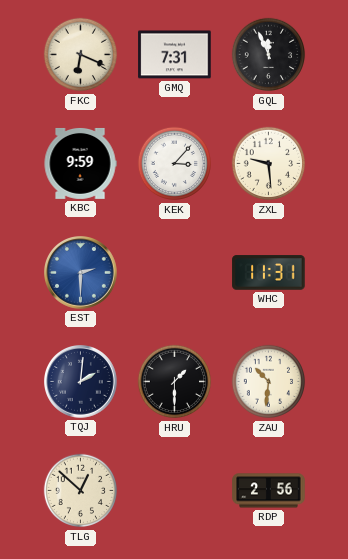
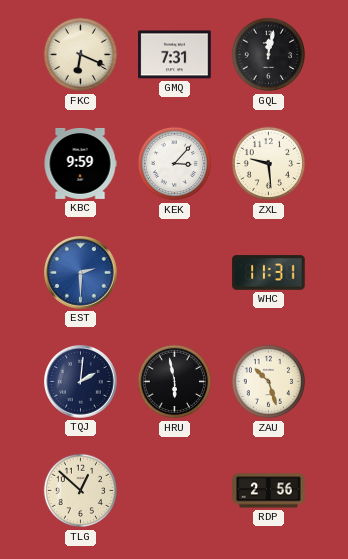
GQL: 11:56 -> 12:02 (269, 55)
HRU: 1:30 -> 5:58 (175, 382)
ZAU: 10:31 -> 10:27 (269, 382)
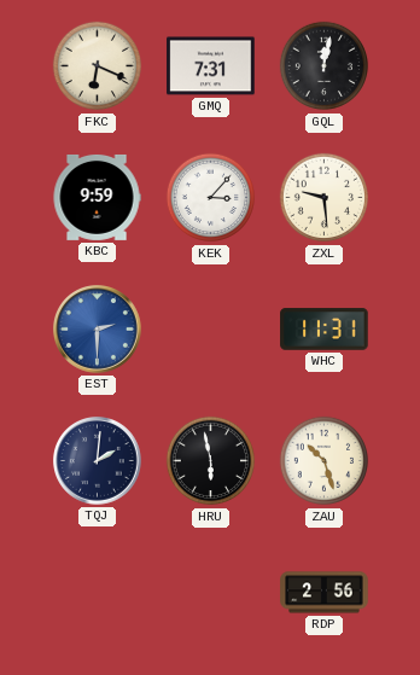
TLG: 12:52 -> none (81, 491)
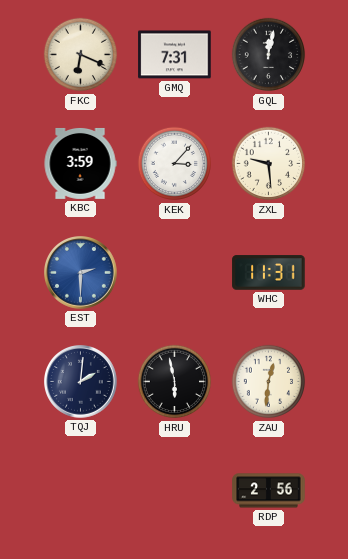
KBC: 9:59 -> 3:59 (80, 163)
ZAU: 10:27 -> 12:31 (269, 382)
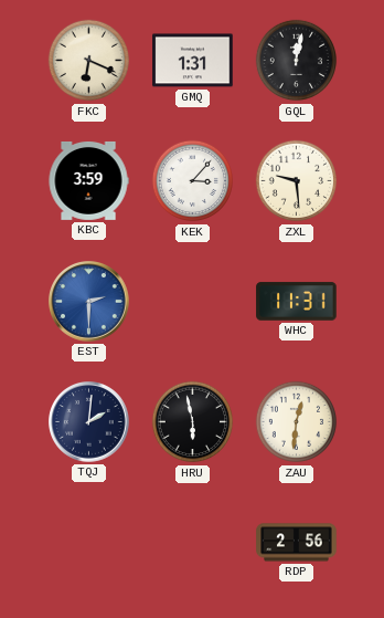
GMQ: 7:31 -> 1:31 (193, 61)
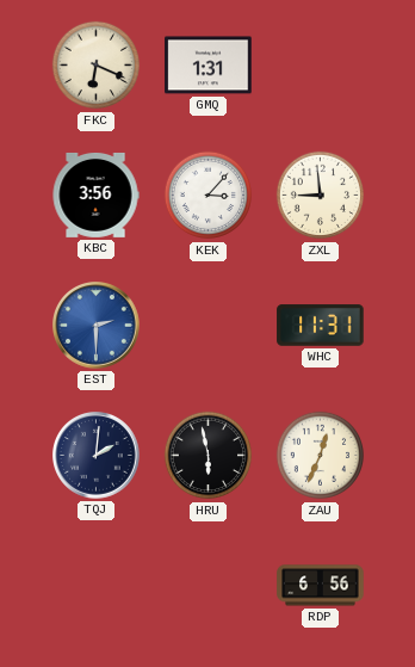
GQL: 12:02 -> none (297, 61)
KBC: 3:59 -> 3:56 (95, 194)
ZXL: 9:29 -> 8:59 (321, 196)
ZAU: 12:31 -> 12:34 (321, 456)
RDP: 2:56 -> 6:56 (321, 586)
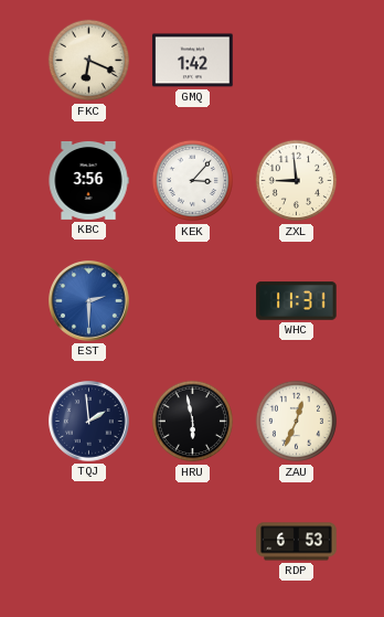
GMQ: 1:31 -> 1:42 (193, 61)
TQJ: 2:01 -> 1:59 (89, 422)
RDP: 6:56 -> 6:53 (297, 542)
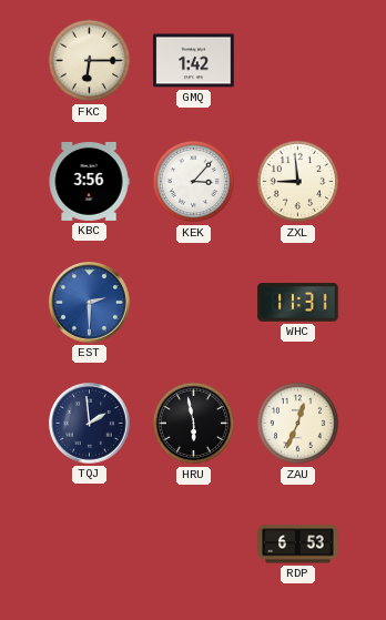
FKC: 6:19 -> 6:15 (90, 61)
